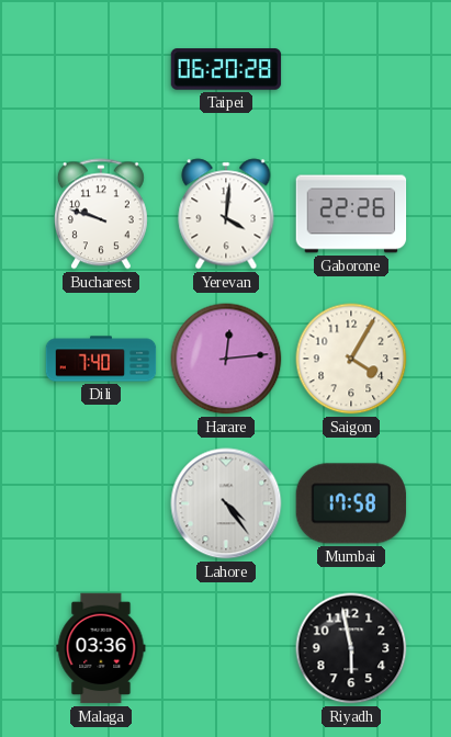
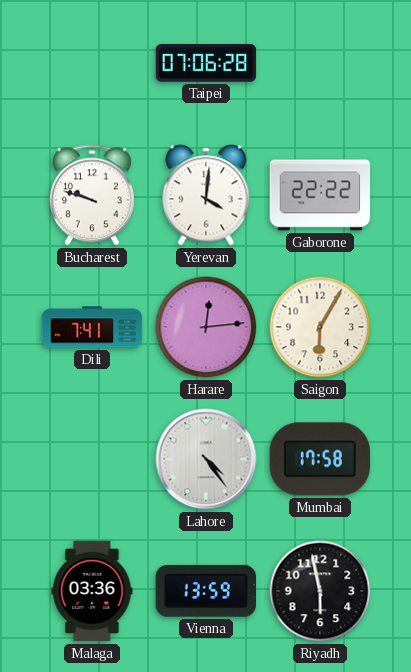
Taipei: 06:20 -> 07:06 (206, 63)
Gaborone: 22:26 -> 22:22 (320, 195)
Dili: 7:40 -> 7:41 (92, 327)
Saigon: 4:05 -> 6:05 (320, 327)
Vienna: none -> 13:59 (205, 591)
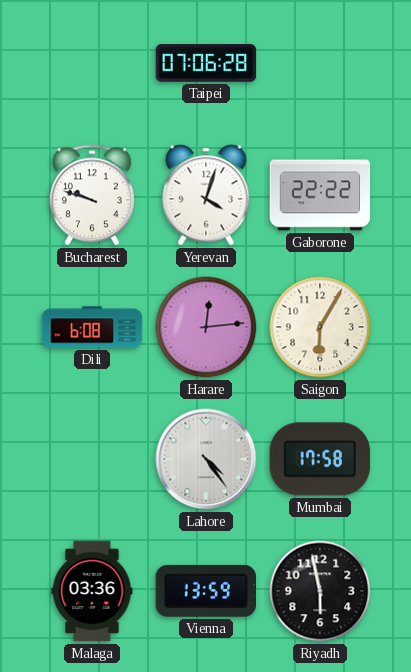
Yerevan: 4:01 -> 4:03 (206, 195)
Dili: 7:41 -> 6:08 (92, 327)
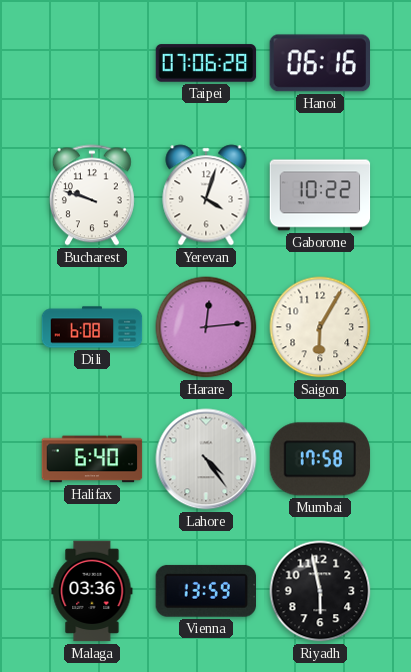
Hanoi: none -> 06:16 (319, 63)
Gaborone: 22:22 -> 10:22 (320, 195)
Halifax: none -> 6:40 (92, 459)
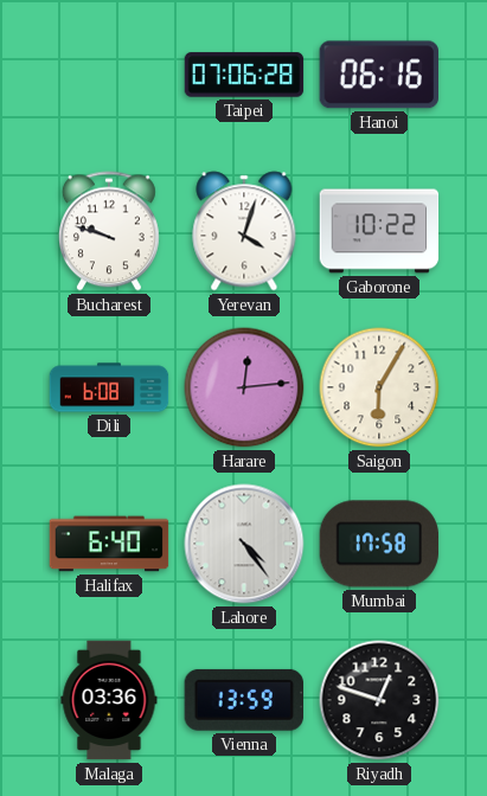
Riyadh: 5:58 -> 12:48 (379, 700)
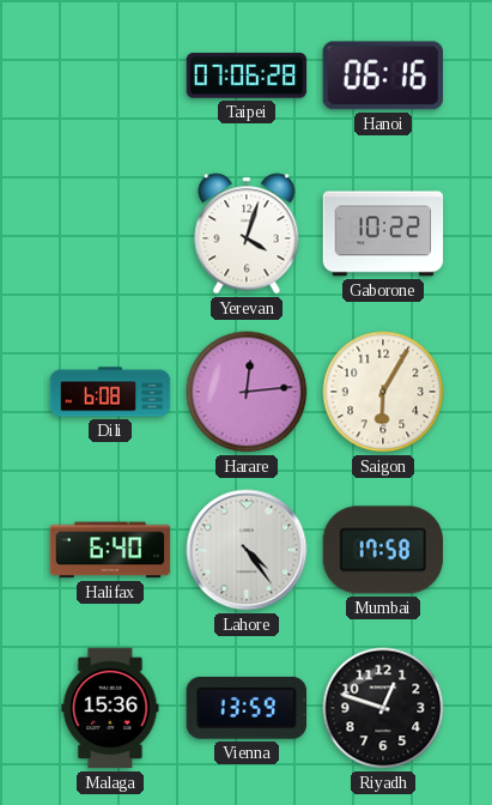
Bucharest: 9:48 -> none (109, 231)
Malaga: 03:36 -> 15:36 (110, 708)
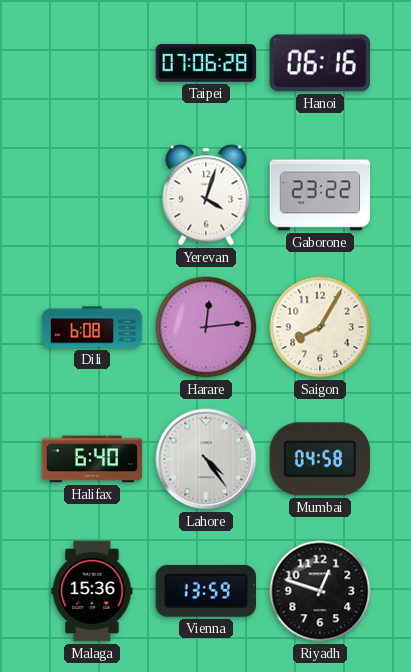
Gaborone: 10:22 -> 23:22 (320, 195)
Saigon: 6:05 -> 8:05 (320, 327)
Mumbai: 17:58 -> 04:58 (320, 459)
